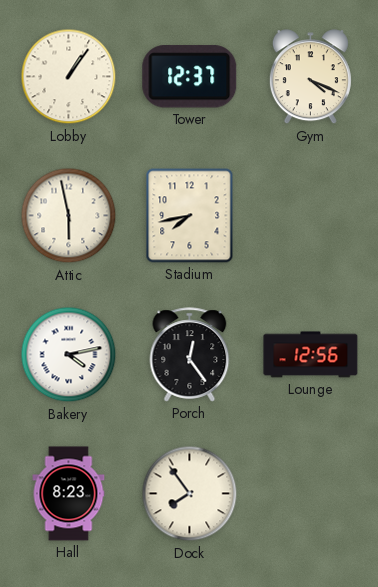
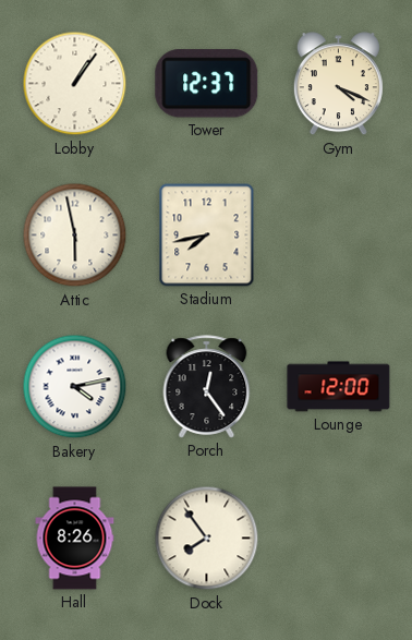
Lounge: 12:56 -> 12:00 (339, 387)
Hall: 8:23 -> 8:26 (75, 539)
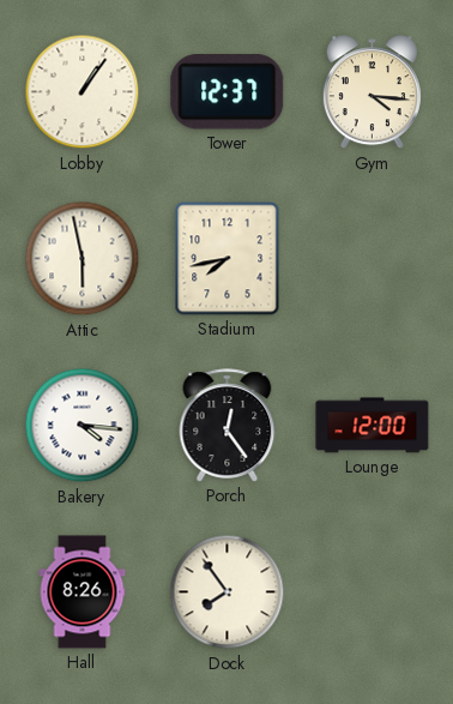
Gym: 4:19 -> 4:16 (372, 92)
Bakery: 4:13 -> 4:16 (83, 426)
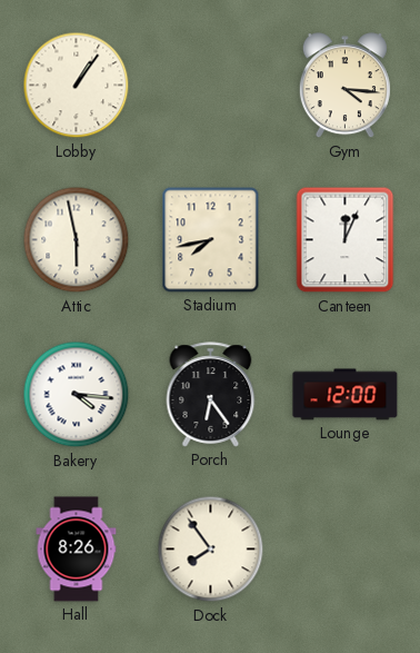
Tower: 12:37 -> none (228, 92)
Canteen: none -> 12:04 (346, 240)
Porch: 12:24 -> 6:24 (211, 395)
